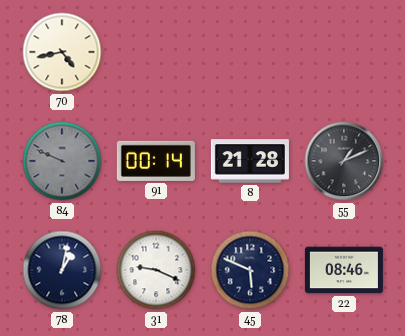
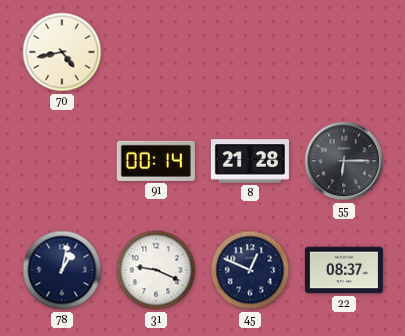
84: 9:49 -> none (62, 161)
55: 1:11 -> 6:15 (344, 161)
45: 5:49 -> 12:49 (250, 270)
22: 08:46 -> 08:37 (344, 270)
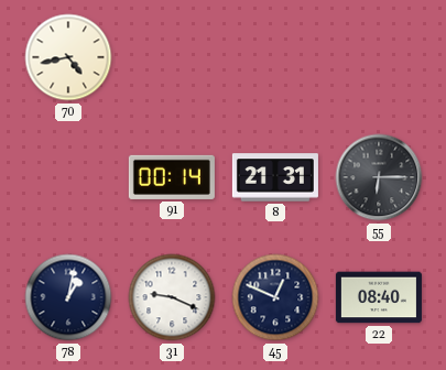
8: 21:28 -> 21:31 (275, 177)
22: 08:37 -> 08:40 (379, 297)
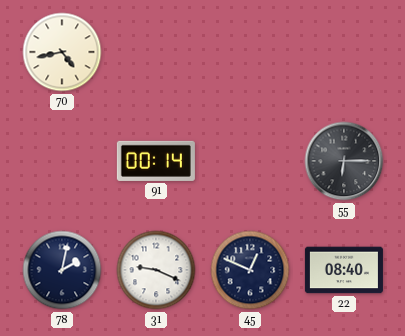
8: 21:31 -> none (275, 177)
78: 1:02 -> 2:02 (62, 270)
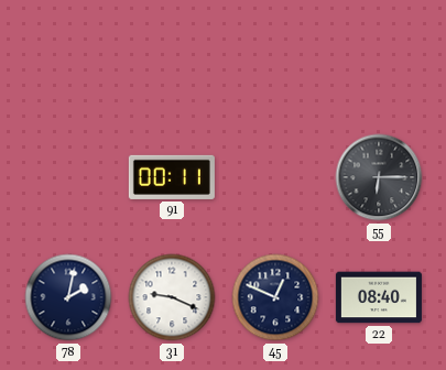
70: 4:43 -> none (62, 52)
91: 00:14 -> 00:11 (172, 177)
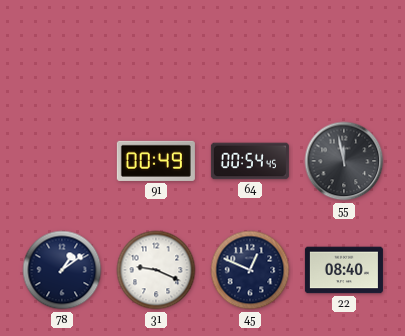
91: 00:11 -> 00:49 (156, 161)
64: none -> 00:54 (250, 161)
55: 6:15 -> 11:58 (344, 161)
78: 2:02 -> 1:09 (62, 270)
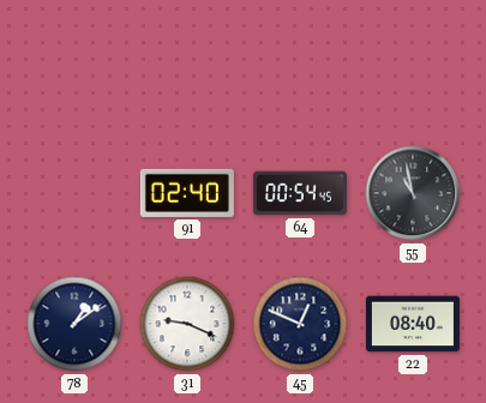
91: 00:49 -> 02:40 (187, 193)
55: 11:58 -> 10:58 (413, 193)
